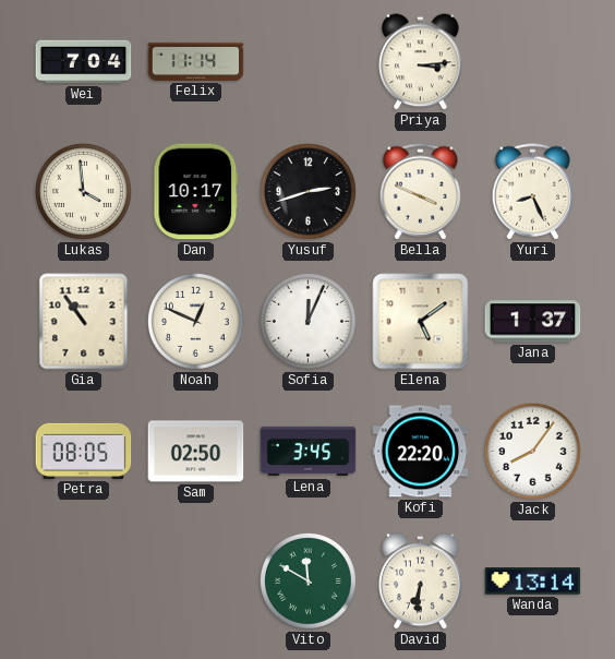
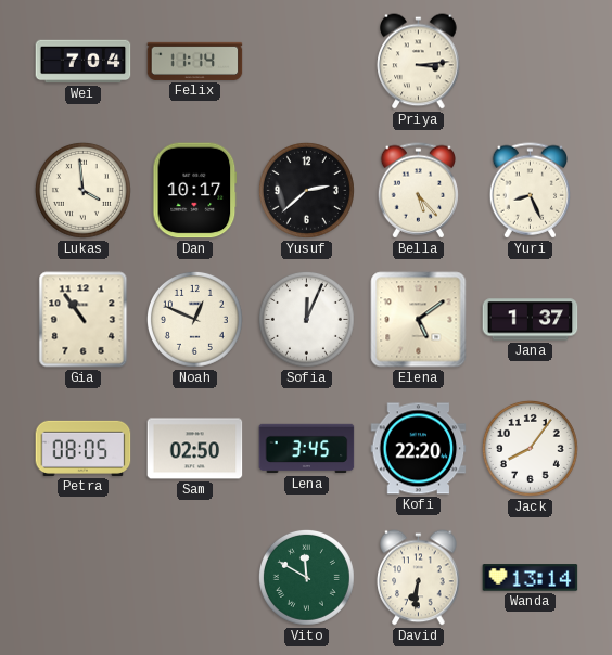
Yusuf: 2:42 -> 2:38 (306, 190)
Bella: 3:49 -> 5:23 (419, 191)
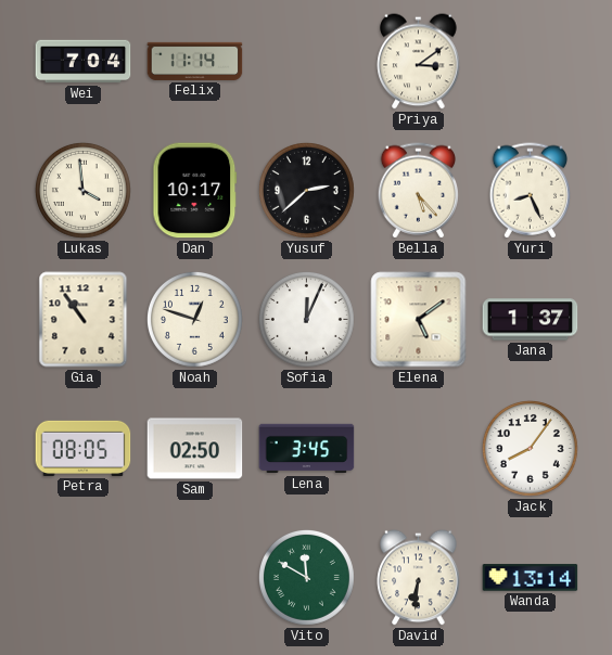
Priya: 3:14 -> 3:09 (419, 62)
Noah: 12:49 -> 12:48 (194, 319)
Kofi: 22:20 -> none (419, 449)
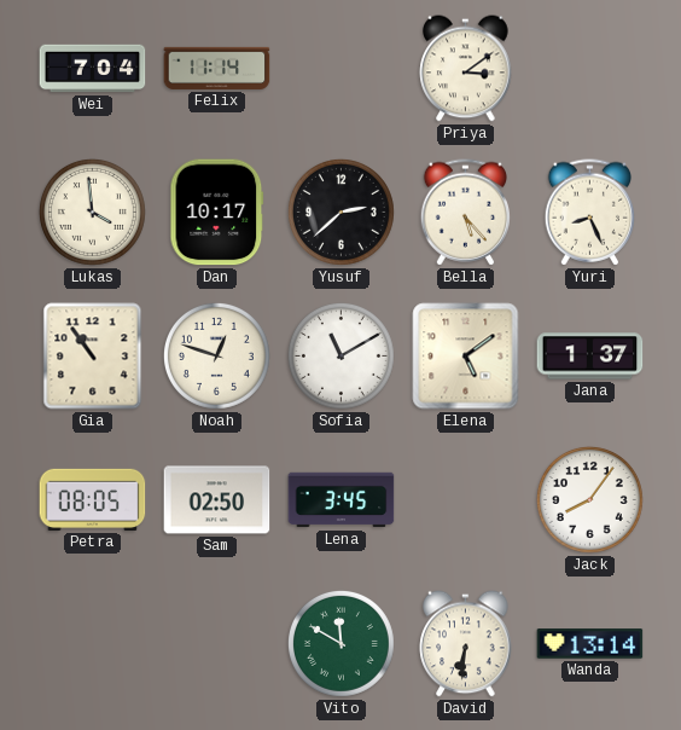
Sofia: 12:04 -> 11:10 (340, 355)
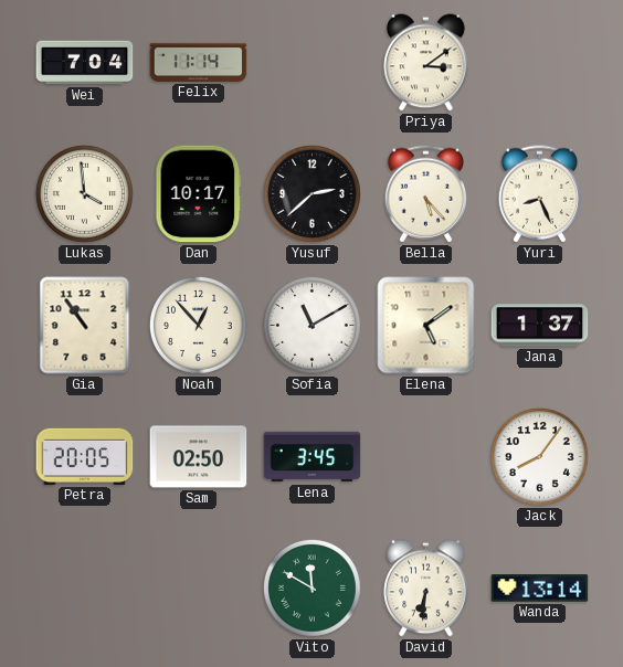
Noah: 12:48 -> 12:53 (198, 325)
Petra: 08:05 -> 20:05 (85, 456)
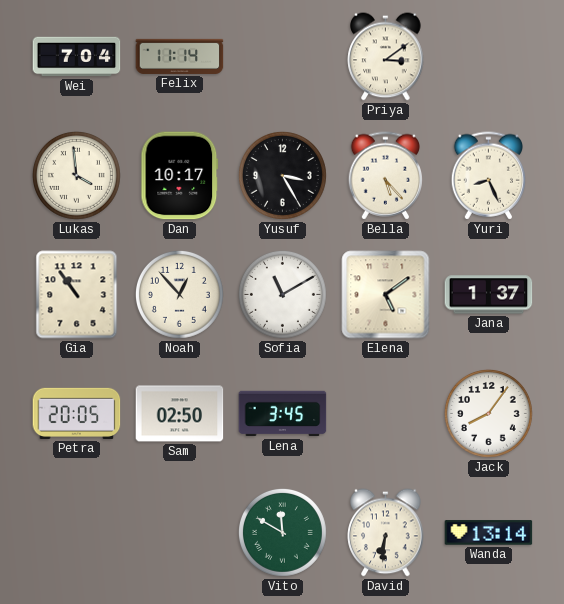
Yusuf: 2:38 -> 3:25 (282, 175)
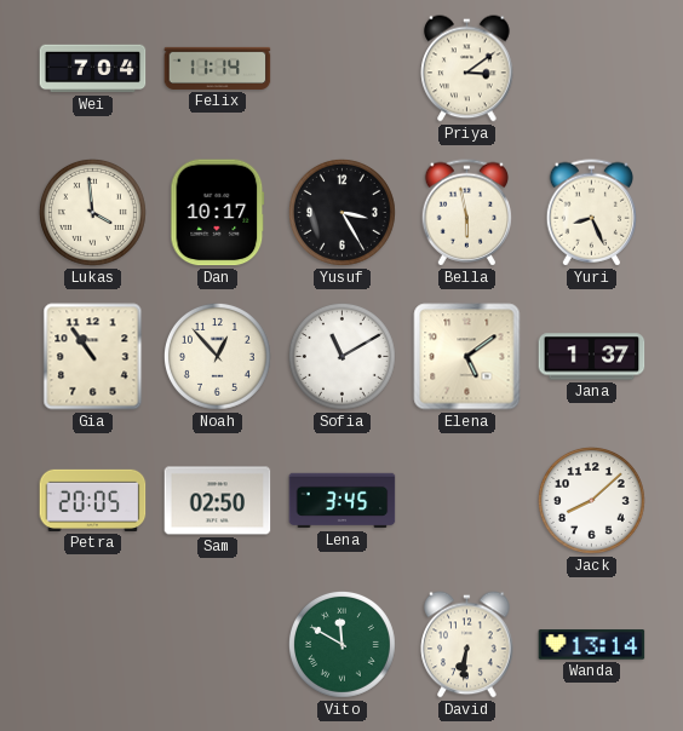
Bella: 5:23 -> 5:58 (467, 213)
Jack: 8:06 -> 8:08 (591, 500)
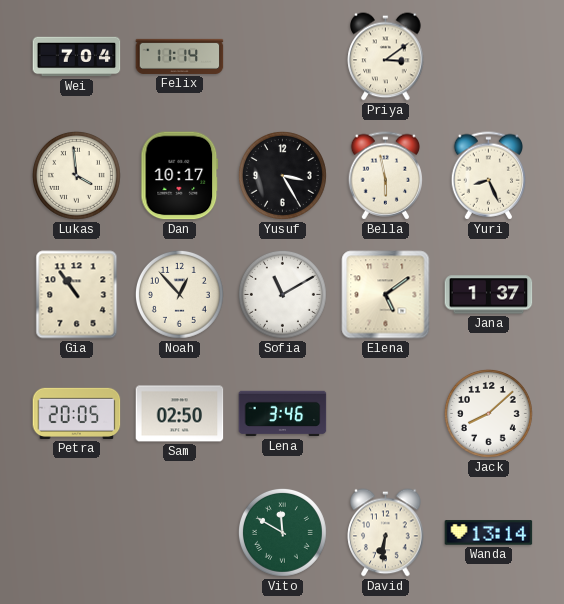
Lena: 3:45 -> 3:46 (283, 414)
